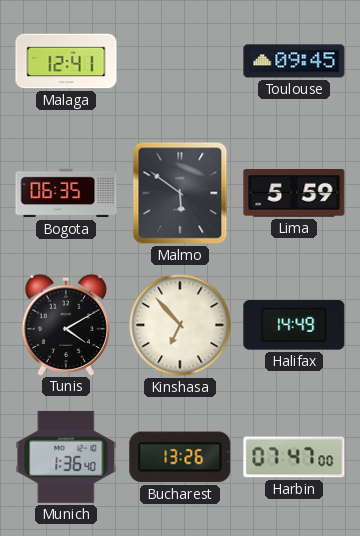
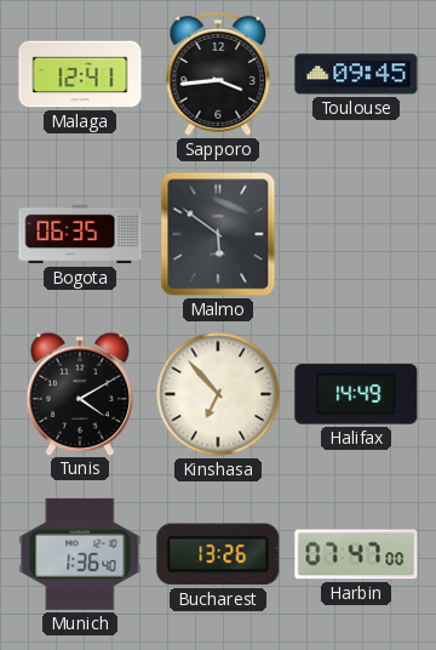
Sapporo: none -> 3:44 (218, 74)
Lima: 5:59 -> none (294, 193)
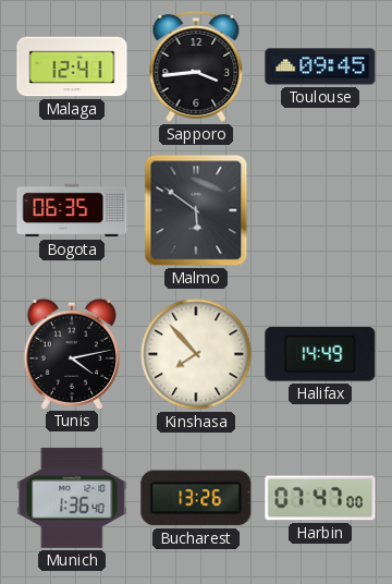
Tunis: 4:10 -> 4:13 (72, 353)
Kinshasa: 6:53 -> 7:53 (196, 354)
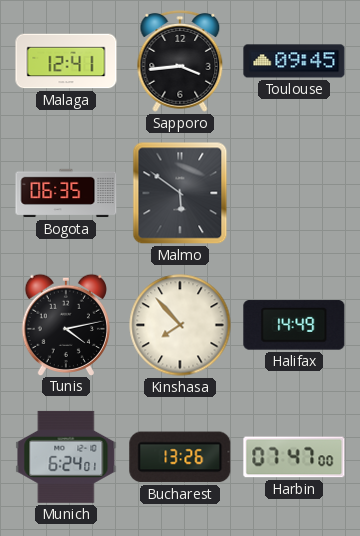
Munich: 1:36 -> 6:24 (66, 457)
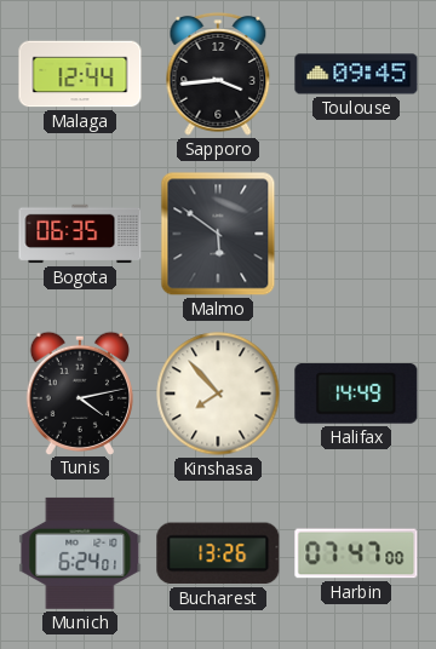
Malaga: 12:41 -> 12:44 (80, 74)
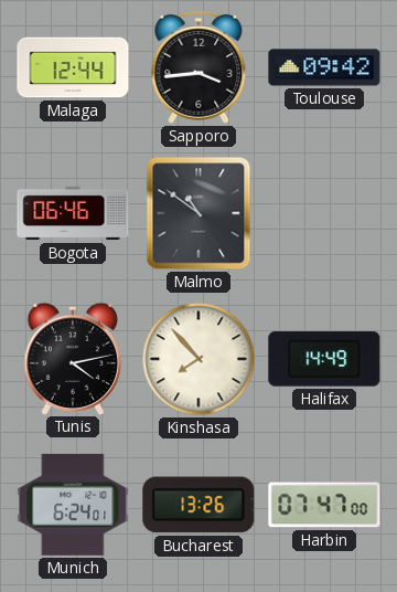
Toulouse: 09:45 -> 09:42 (324, 67)
Bogota: 06:35 -> 06:46 (73, 213)
Malmo: 5:51 -> 10:51 (198, 213)
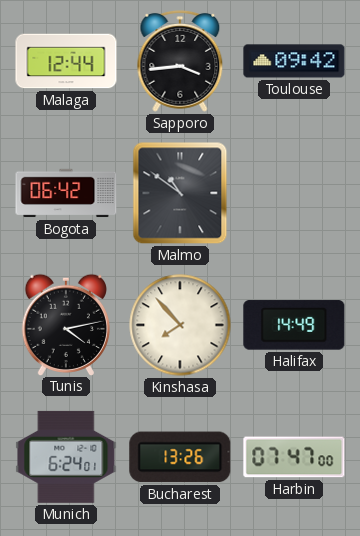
Bogota: 06:46 -> 06:42 (66, 193)
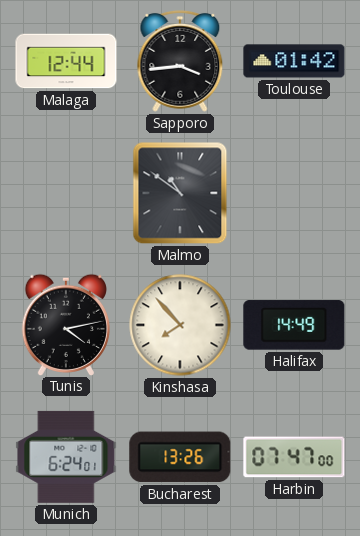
Toulouse: 09:42 -> 01:42 (294, 61)
Bogota: 06:42 -> none (66, 193)
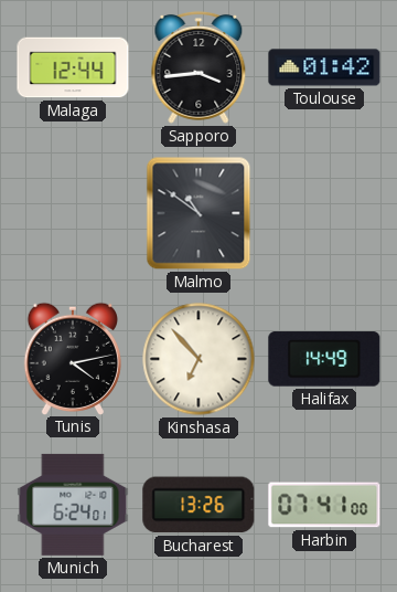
Kinshasa: 7:53 -> 6:53 (198, 359)
Harbin: 07:47 -> 07:41 (324, 505)
